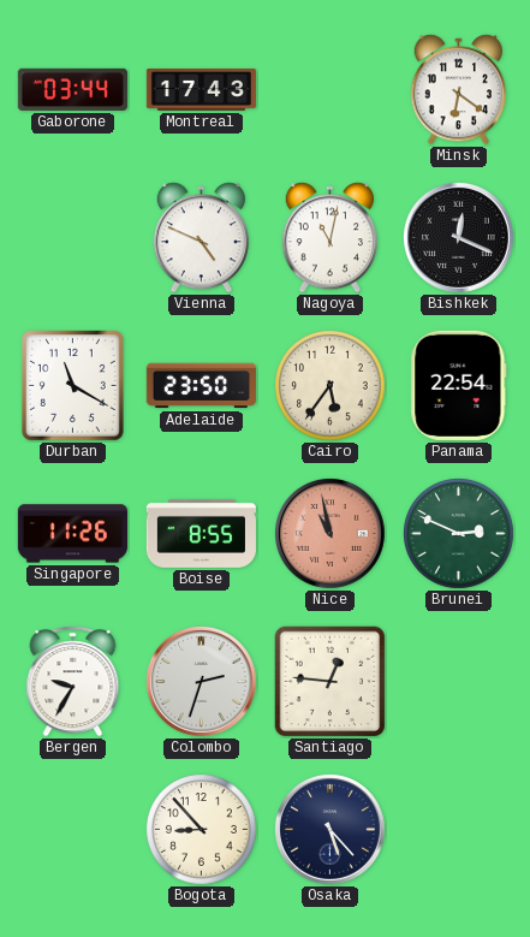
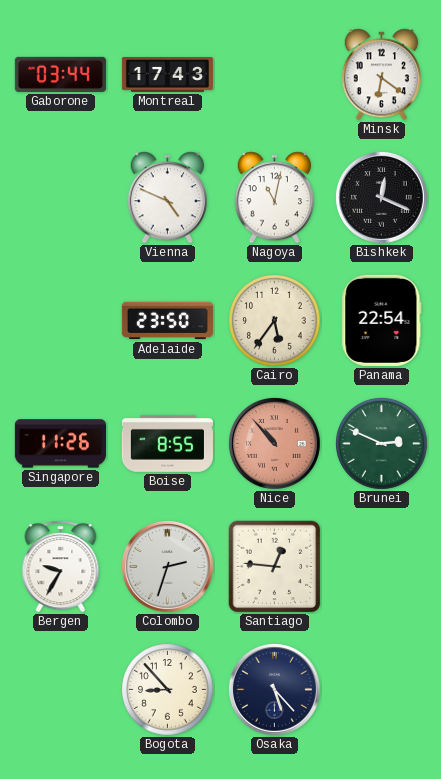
Durban: 11:20 -> none (73, 386)
Nice: 10:58 -> 10:53 (274, 443)
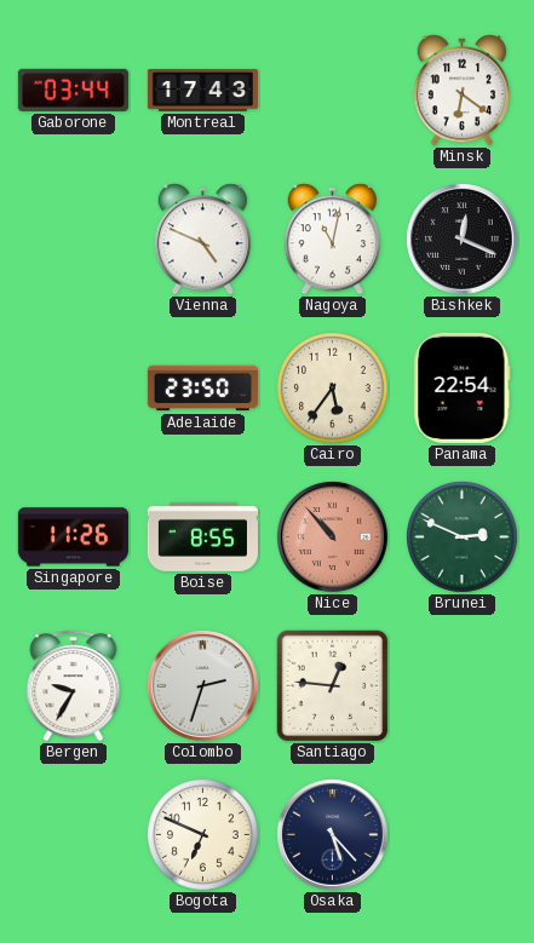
Bogota: 8:53 -> 6:49 (203, 835)
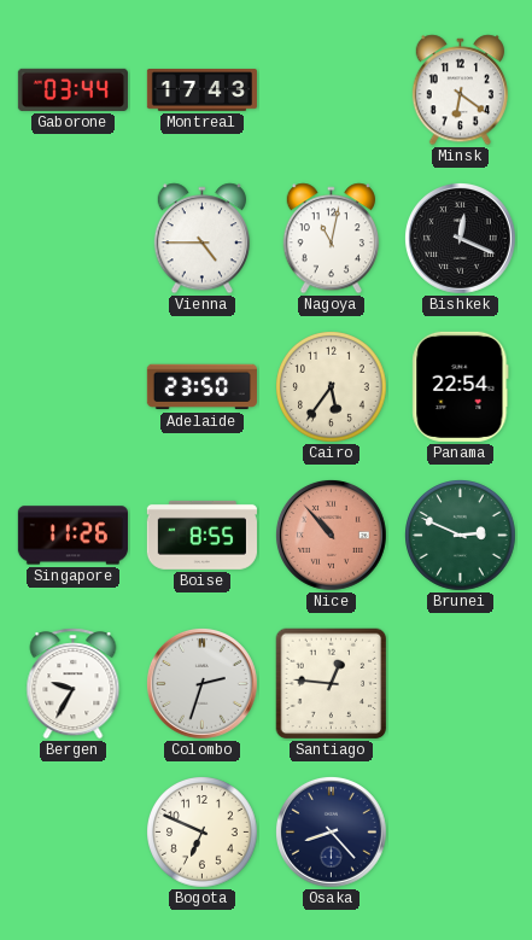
Vienna: 4:49 -> 4:45 (201, 239)
Osaka: 5:23 -> 8:23 (331, 831)
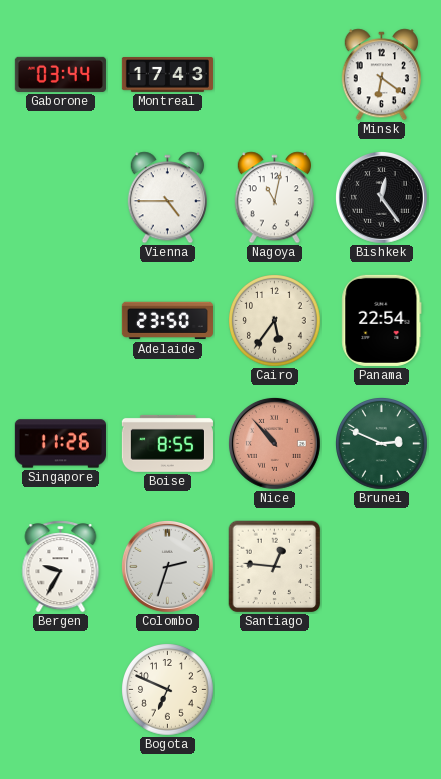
Bishkek: 12:19 -> 12:24 (381, 197)
Osaka: 8:23 -> none (331, 831)
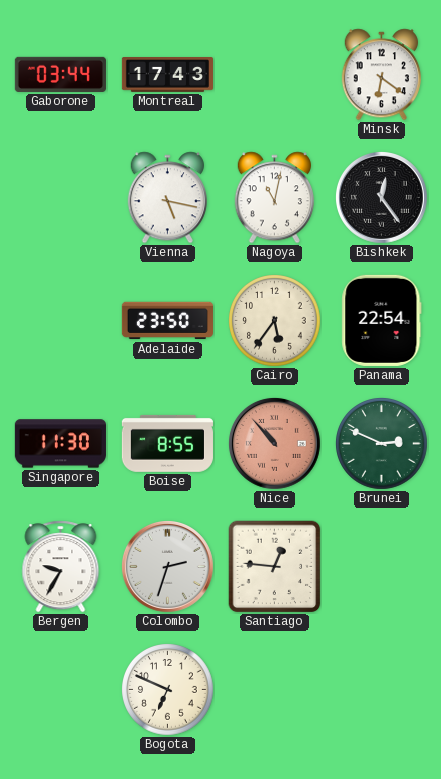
Vienna: 4:45 -> 5:17 (167, 198)
Singapore: 11:26 -> 11:30 (60, 444)
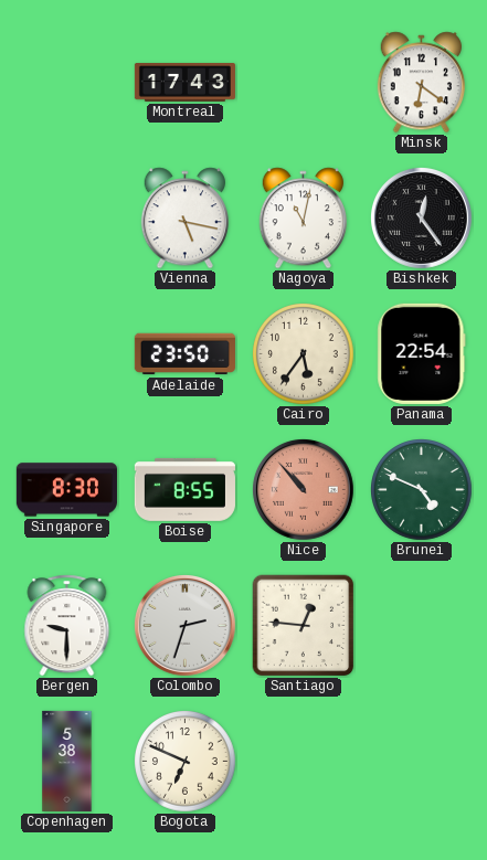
Gaborone: 03:44 -> none (60, 74)
Singapore: 11:30 -> 8:30 (66, 490)
Brunei: 2:49 -> 4:49 (422, 490)
Bergen: 9:35 -> 9:30 (67, 626)
Copenhagen: none -> 5:38 (67, 761)
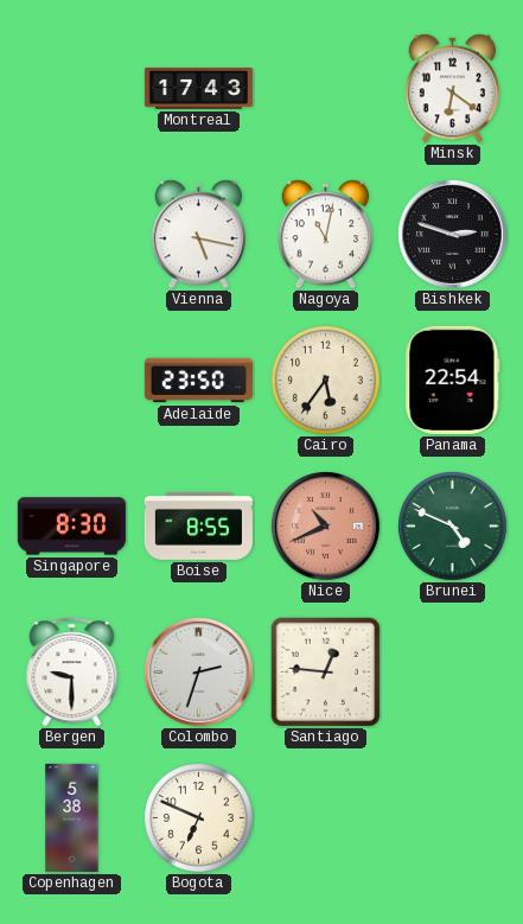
Bishkek: 12:24 -> 2:48 (452, 234)
Nice: 10:53 -> 10:41 (325, 525)
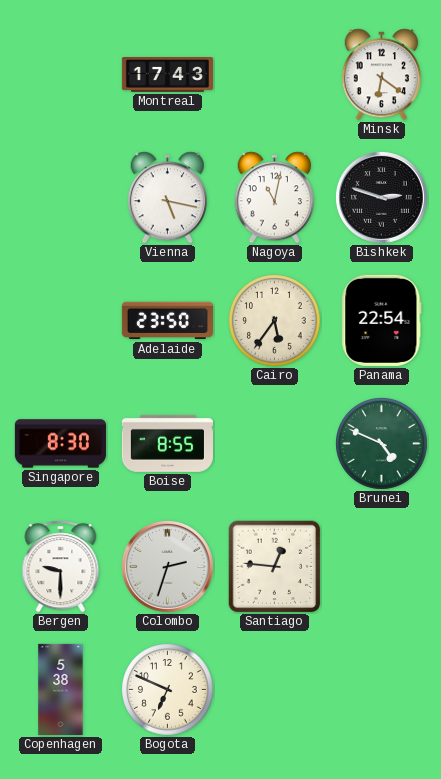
Nice: 10:41 -> none (325, 525)
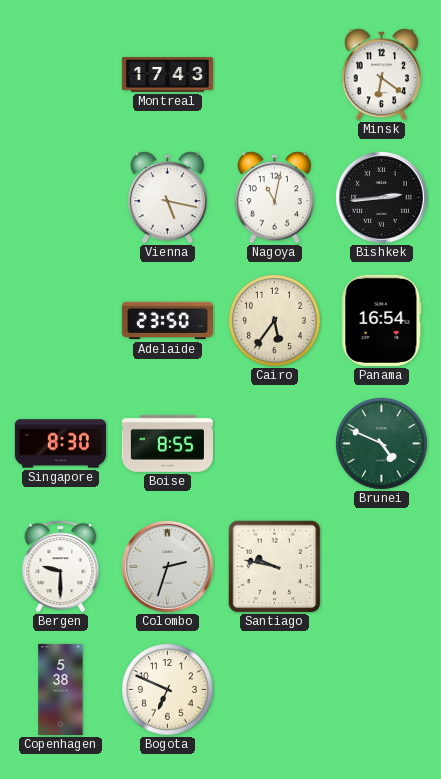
Bishkek: 2:48 -> 2:44 (381, 197)
Panama: 22:54 -> 16:54 (382, 320)
Santiago: 12:46 -> 9:47 (275, 567)
